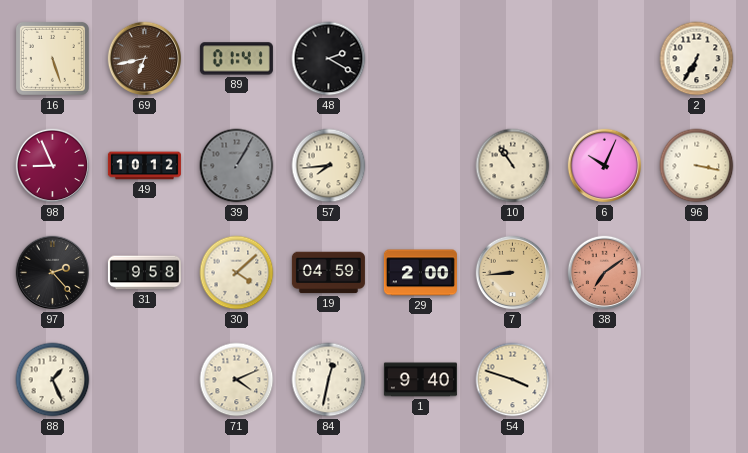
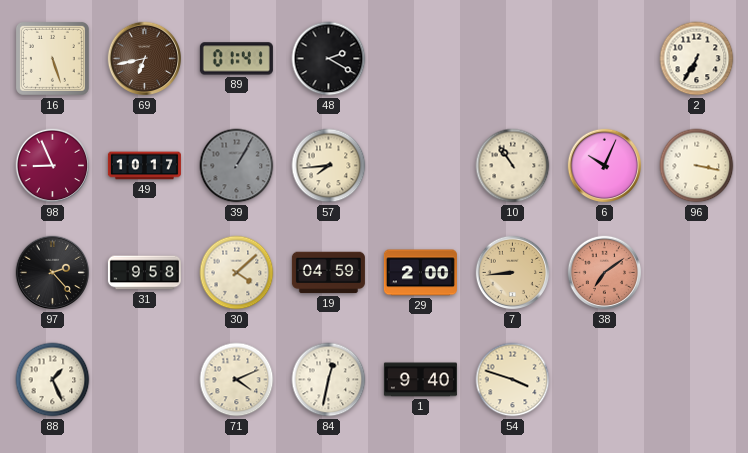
49: 10:12 -> 10:17 (144, 166)
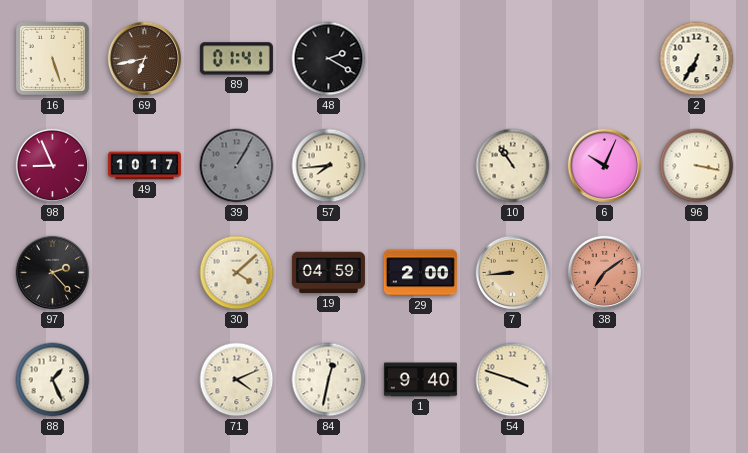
31: 9:58 -> none (144, 273)
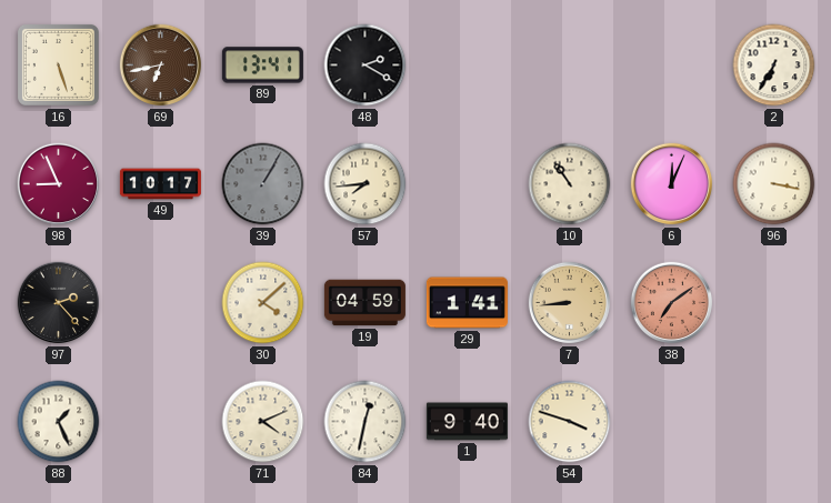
89: 01:41 -> 13:41 (262, 66)
6: 10:04 -> 12:04 (672, 184)
29: 2:00 -> 1:41 (467, 303)
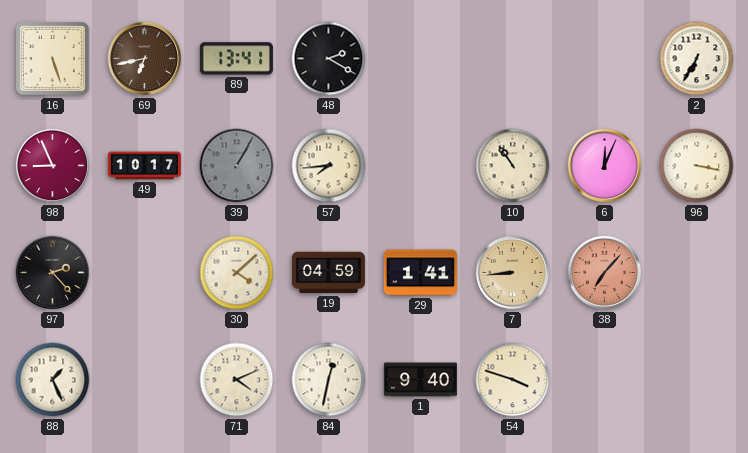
38: 7:09 -> 7:07 (605, 273)
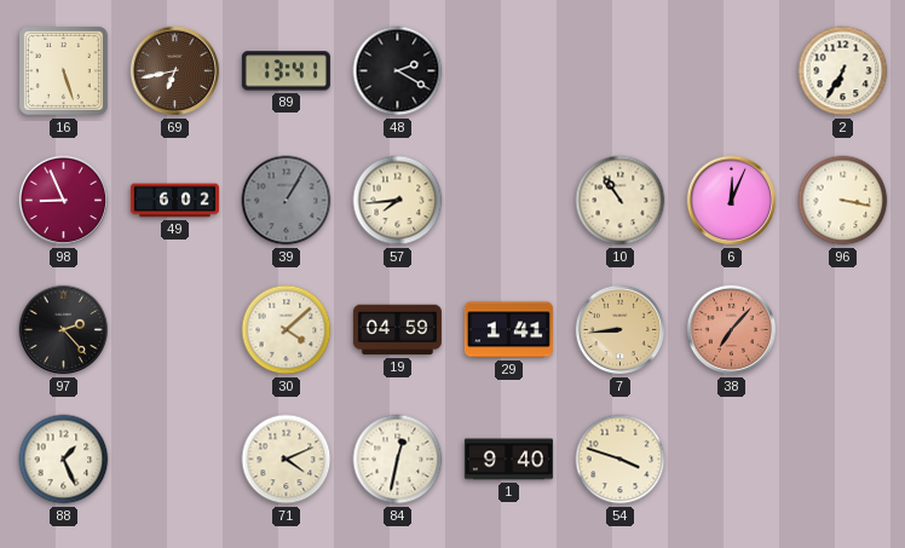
49: 10:17 -> 6:02 (174, 201)
